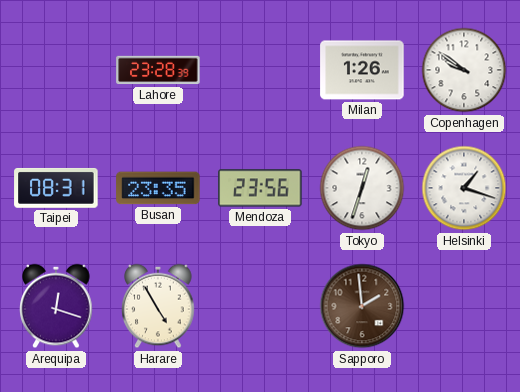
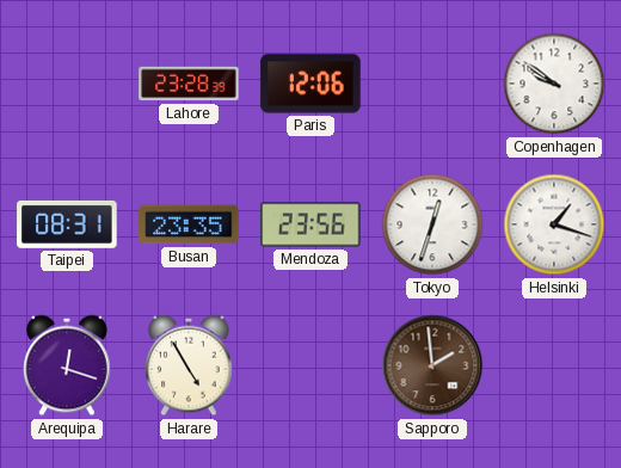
Paris: none -> 12:06 (310, 84)
Milan: 1:26 -> none (362, 70)
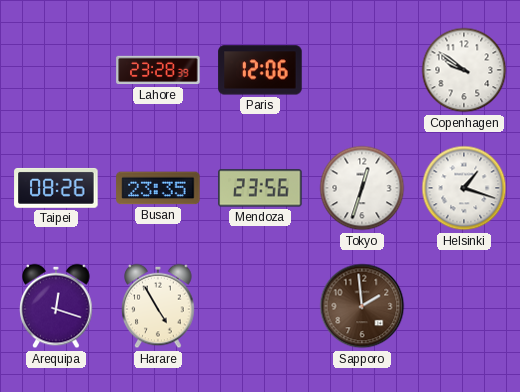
Taipei: 08:31 -> 08:26 (56, 188)
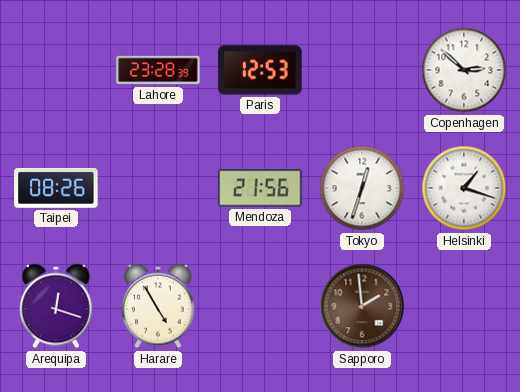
Paris: 12:06 -> 12:53 (260, 70)
Copenhagen: 9:51 -> 2:52 (464, 70)
Busan: 23:35 -> none (158, 188)
Mendoza: 23:56 -> 21:56 (260, 188)
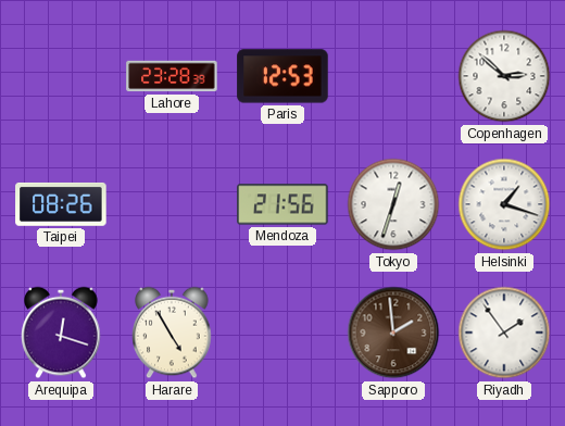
Riyadh: none -> 1:54 (504, 333)
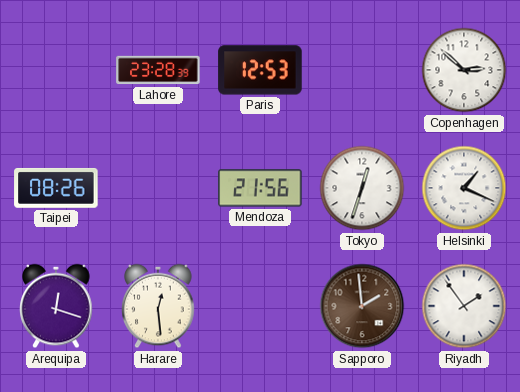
Helsinki: 1:18 -> 1:19 (464, 188)
Harare: 4:55 -> 12:29 (158, 306)
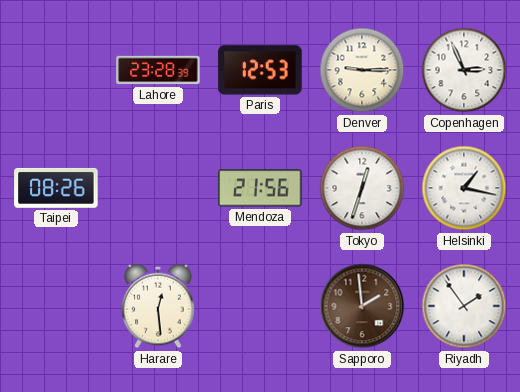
Denver: none -> 9:15 (362, 70)
Copenhagen: 2:52 -> 2:56 (464, 70)
Helsinki: 1:19 -> 1:17 (464, 188)
Arequipa: 12:18 -> none (56, 306)
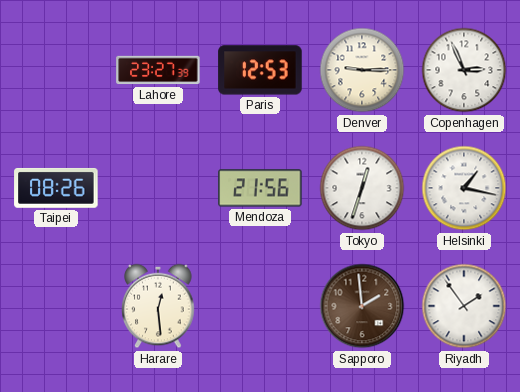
Lahore: 23:28 -> 23:27 (158, 70)
